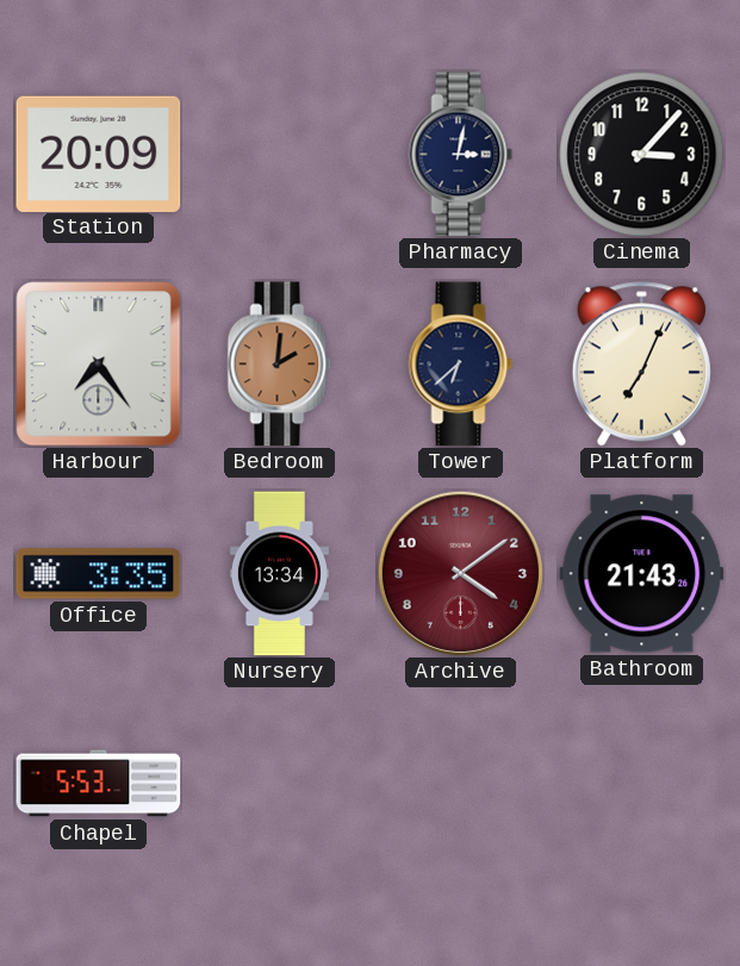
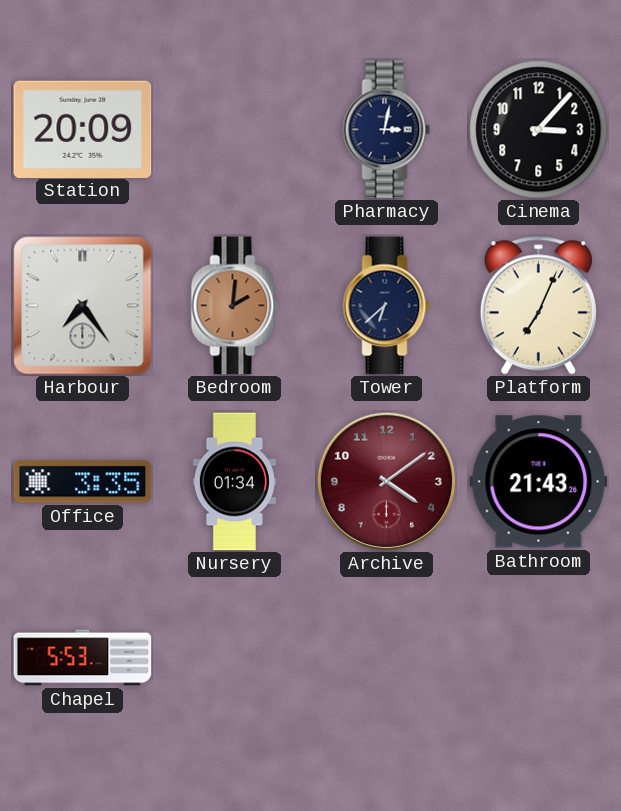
Nursery: 13:34 -> 01:34 (234, 482)
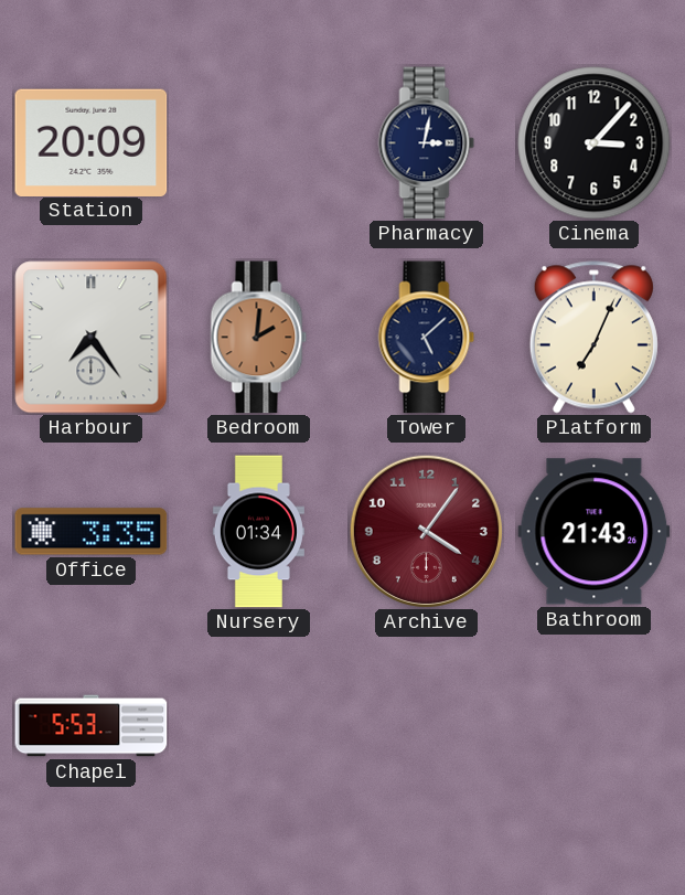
Tower: 6:38 -> 5:08 (427, 338)
Archive: 4:09 -> 4:06 (426, 531)
